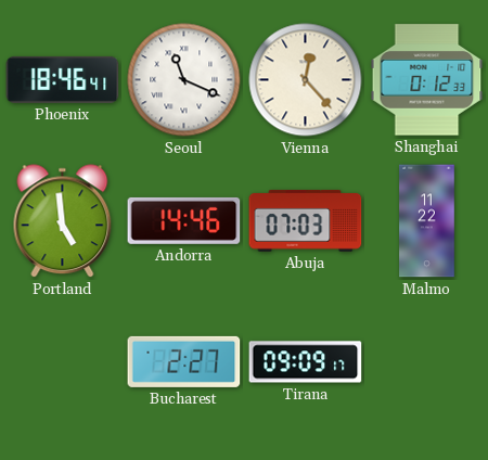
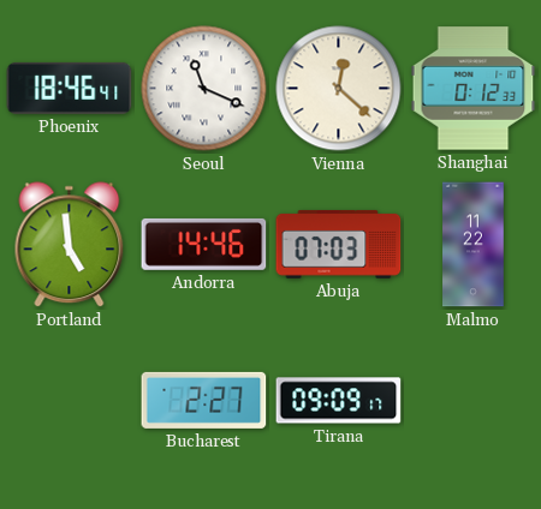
Vienna: 12:23 -> 12:22 (339, 89)
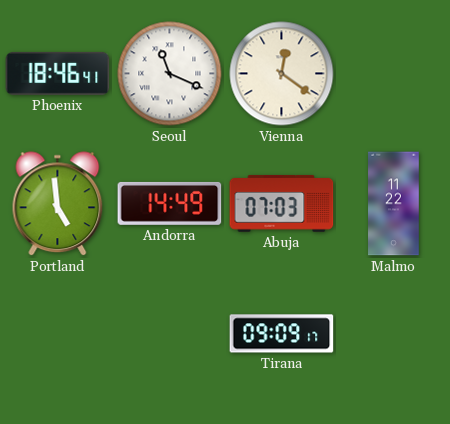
Vienna: 12:22 -> 12:21 (282, 74)
Shanghai: 0:12 -> none (474, 89)
Andorra: 14:46 -> 14:49 (170, 203)
Bucharest: 2:27 -> none (204, 400)
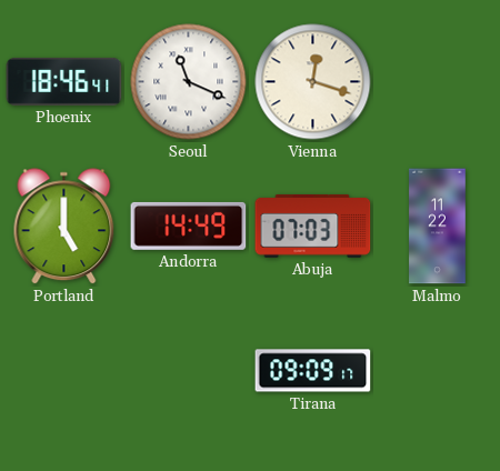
Vienna: 12:21 -> 12:18 (313, 82)
Portland: 4:59 -> 5:00 (64, 227)
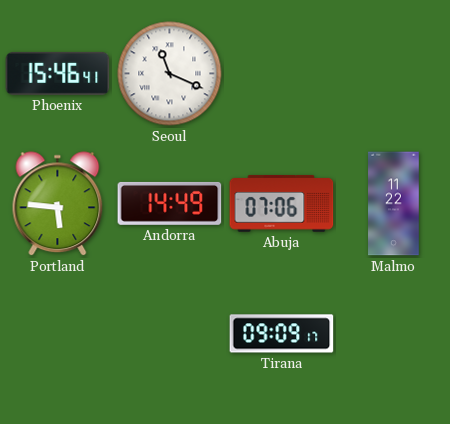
Phoenix: 18:46 -> 15:46 (58, 73)
Vienna: 12:18 -> none (313, 82)
Portland: 5:00 -> 5:46 (58, 204)
Abuja: 07:03 -> 07:06 (282, 203)
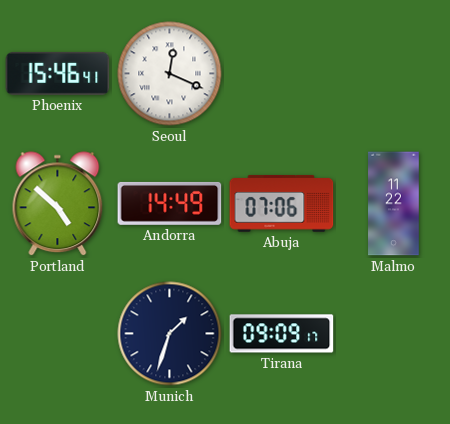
Seoul: 11:19 -> 12:19 (170, 74)
Portland: 5:46 -> 4:52 (58, 204)
Munich: none -> 1:33 (170, 334)
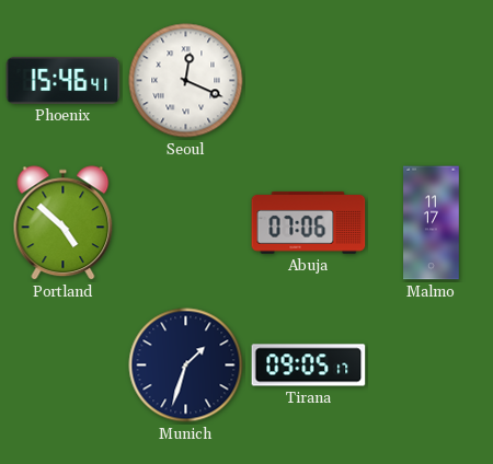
Andorra: 14:49 -> none (170, 203)
Malmo: 11:22 -> 11:17 (432, 223)
Tirana: 09:09 -> 09:05 (309, 366)
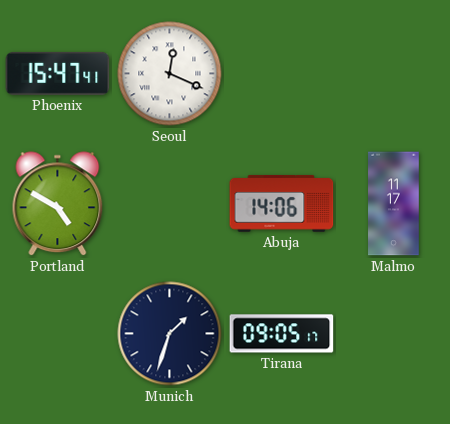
Phoenix: 15:46 -> 15:47 (58, 73)
Portland: 4:52 -> 4:50 (58, 204)
Abuja: 07:06 -> 14:06 (282, 203)
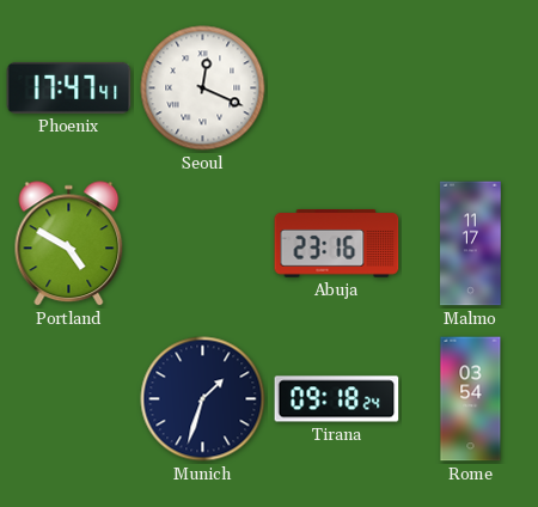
Phoenix: 15:47 -> 17:47 (69, 87)
Abuja: 14:06 -> 23:16 (337, 243)
Tirana: 09:05 -> 09:18 (337, 399)
Rome: none -> 03:54 (471, 399)
